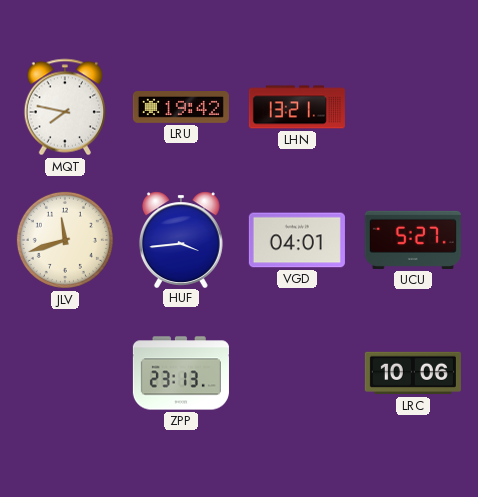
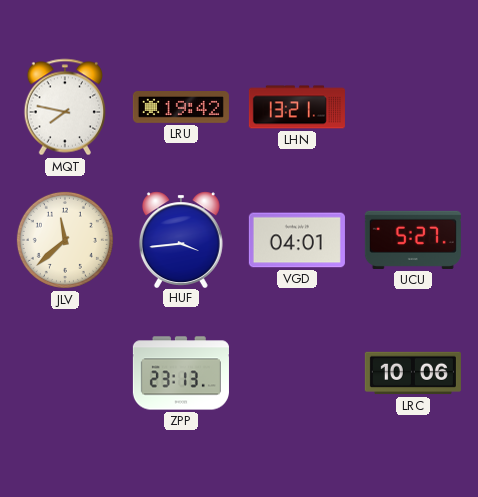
JLV: 11:42 -> 11:38 (65, 240)
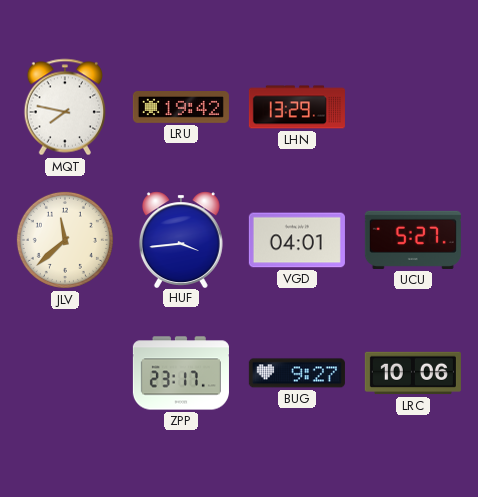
LHN: 13:21 -> 13:29 (297, 107)
ZPP: 23:13 -> 23:17 (181, 373)
BUG: none -> 9:27 (297, 373)
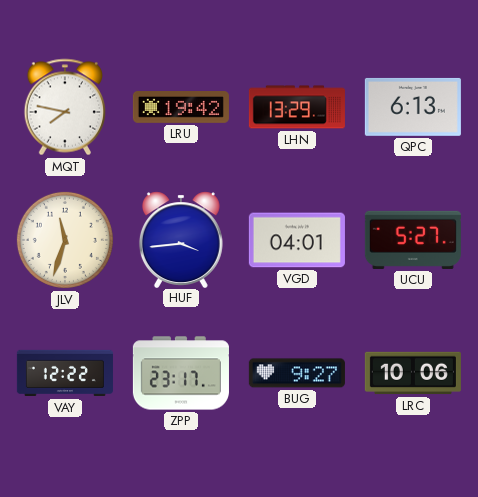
QPC: none -> 6:13 (413, 107)
JLV: 11:38 -> 11:33 (65, 240)
VAY: none -> 12:22 (65, 373)
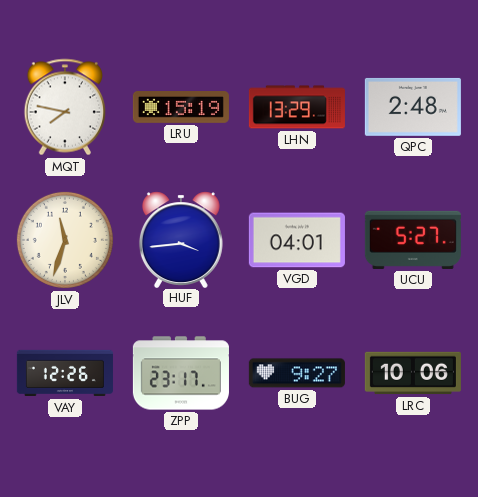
LRU: 19:42 -> 15:19 (181, 108)
QPC: 6:13 -> 2:48 (413, 107)
VAY: 12:22 -> 12:26 (65, 373)
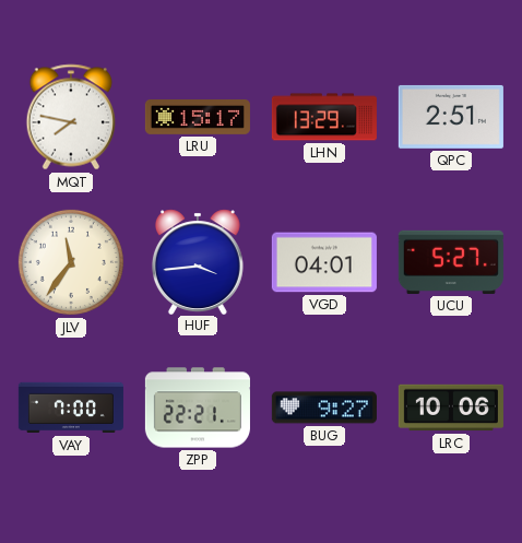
LRU: 15:19 -> 15:17 (198, 118)
QPC: 2:48 -> 2:51 (451, 117)
JLV: 11:33 -> 11:36 (71, 262)
VAY: 12:26 -> 7:00 (71, 408)
ZPP: 23:17 -> 22:21 (198, 408)
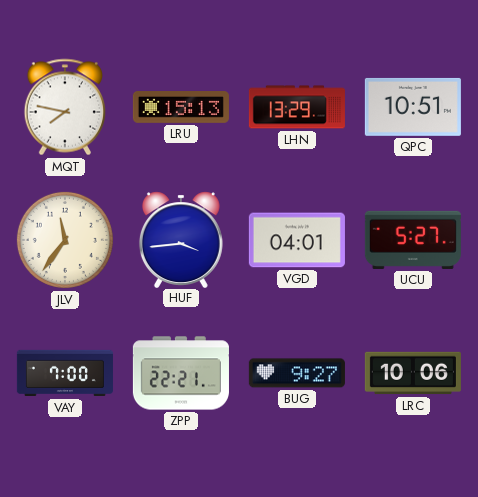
LRU: 15:17 -> 15:13 (181, 108)
QPC: 2:51 -> 10:51 (413, 107)
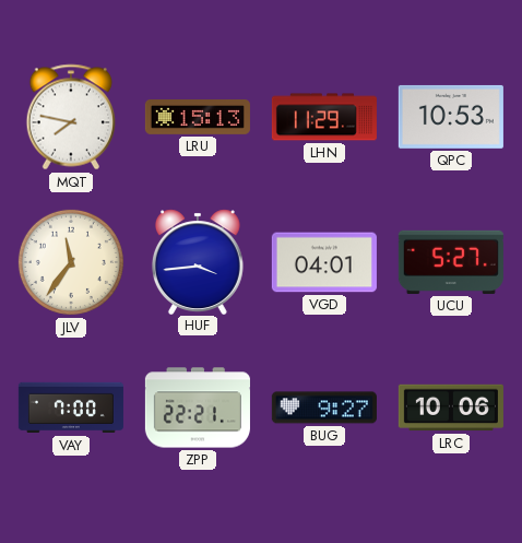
LHN: 13:29 -> 11:29 (324, 117)
QPC: 10:51 -> 10:53 (451, 117)
